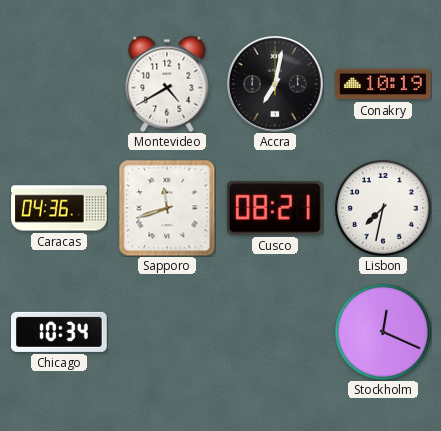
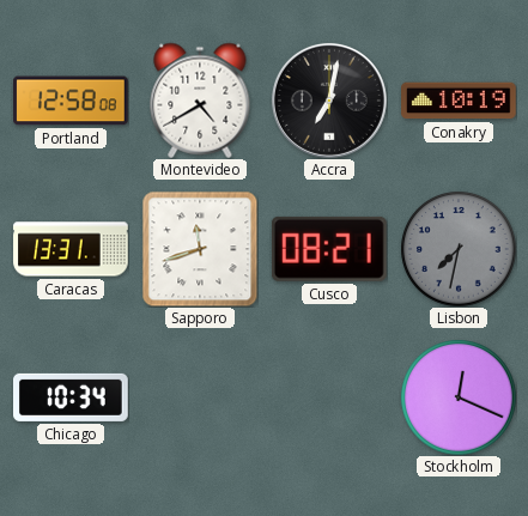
Portland: none -> 12:58 (72, 101)
Caracas: 04:36 -> 13:31 (71, 249)
Lisbon dial: white -> grey (459, 249)
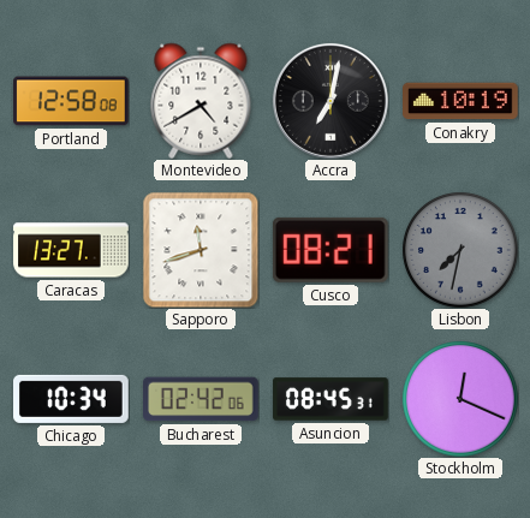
Caracas: 13:31 -> 13:27 (71, 250)
Bucharest: none -> 02:42 (202, 399)
Asuncion: none -> 08:45 (330, 399)
